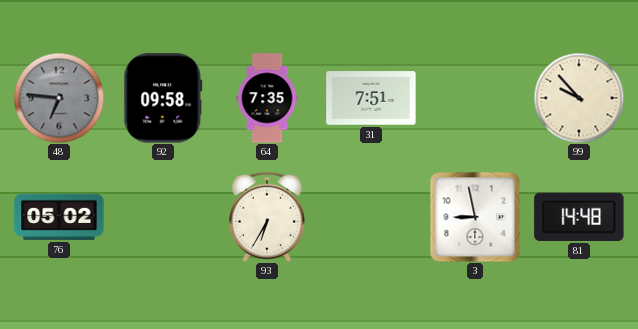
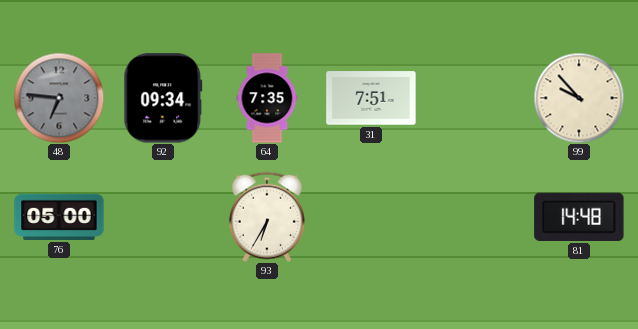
92: 09:58 -> 09:34 (163, 98)
76: 05:02 -> 05:00 (59, 217)
3: 8:58 -> none (475, 217)
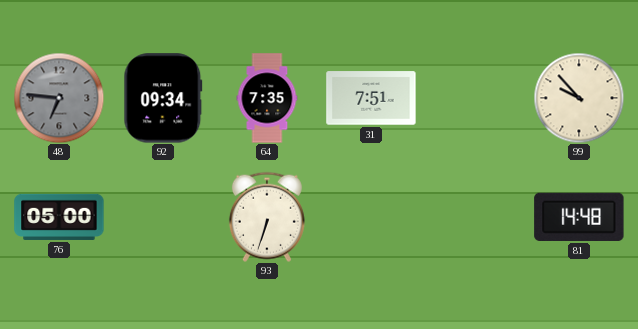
93: 6:35 -> 6:33 (267, 217)
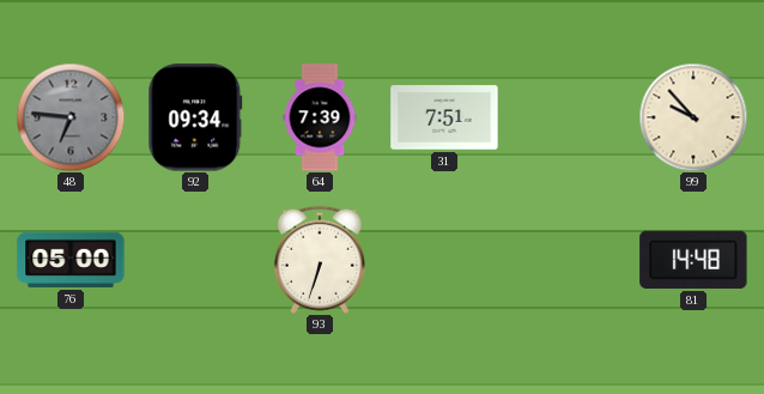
64: 7:35 -> 7:39 (320, 117)
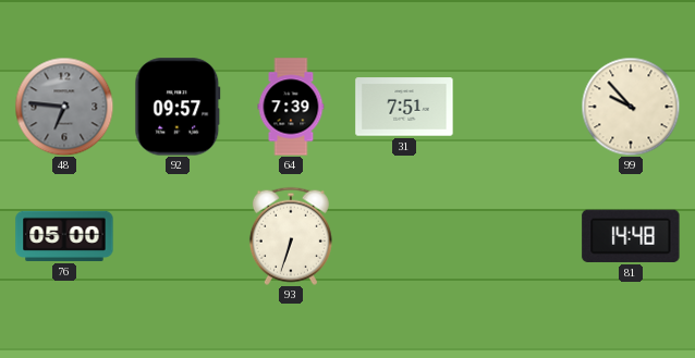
92: 09:34 -> 09:57 (178, 107)
